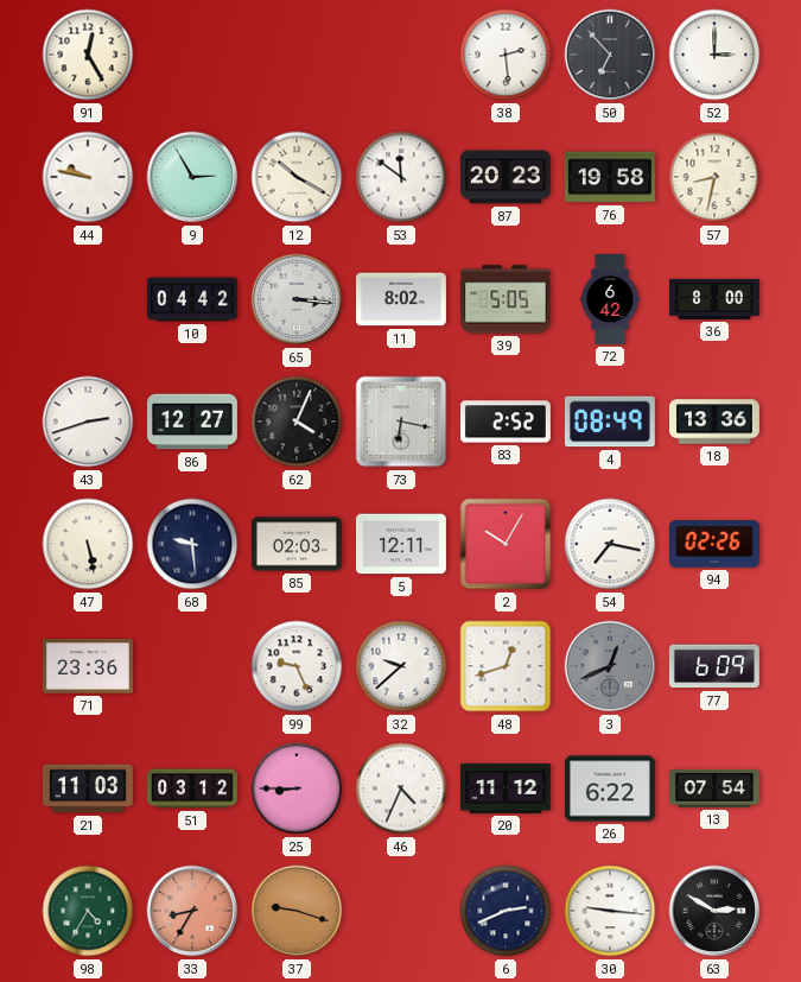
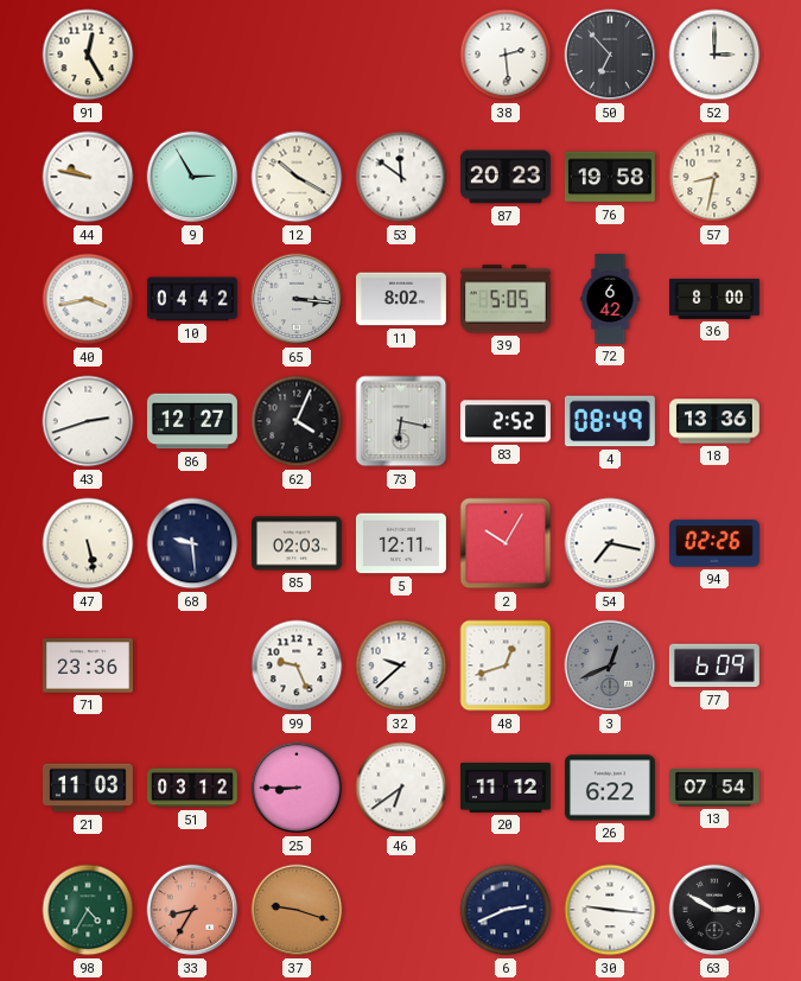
40: none -> 3:43 (88, 299)
46: 4:34 -> 6:39 (401, 788)
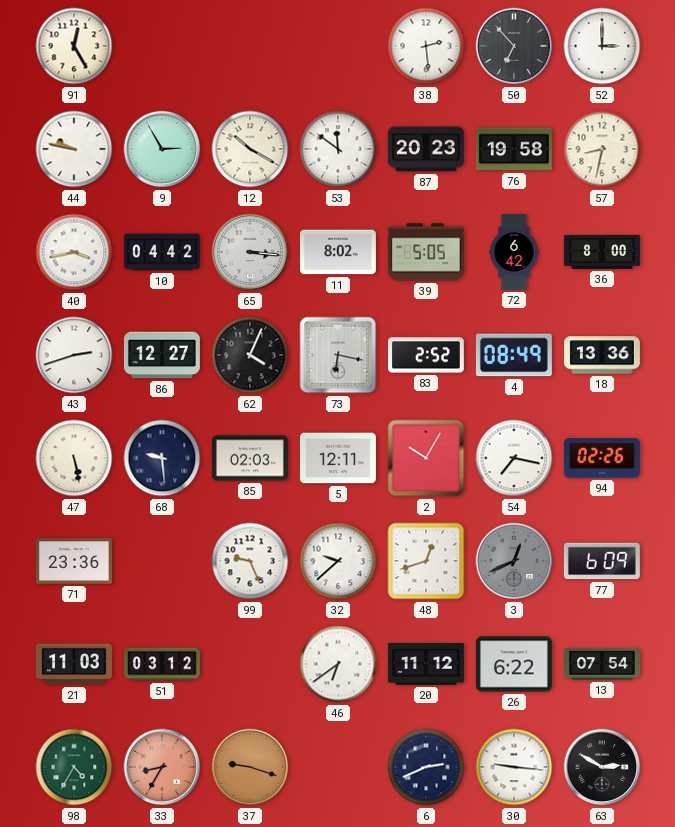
25: 8:45 -> none (297, 788)
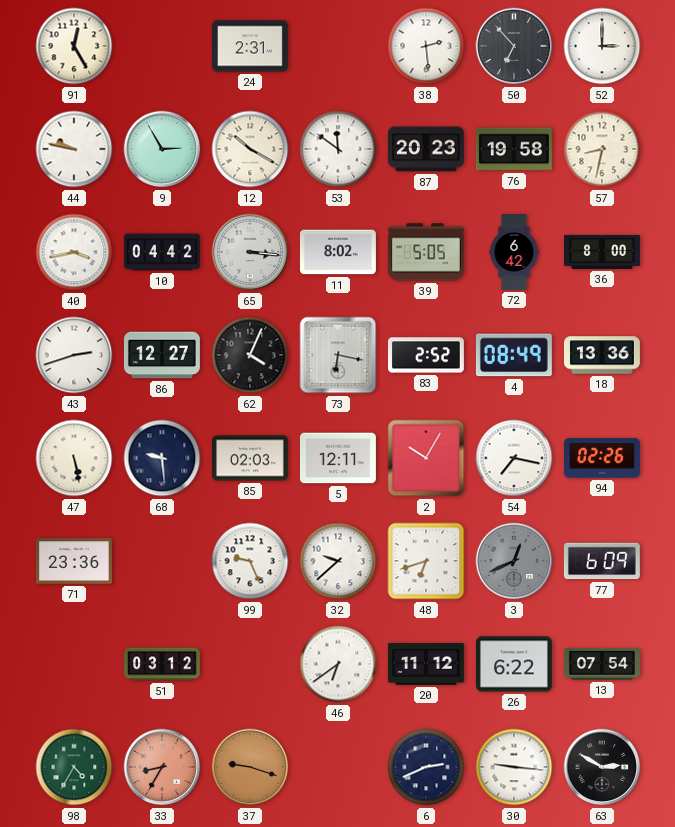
24: none -> 2:31 (250, 46)
48: 12:42 -> 6:42 (426, 561)
21: 11:03 -> none (74, 664)
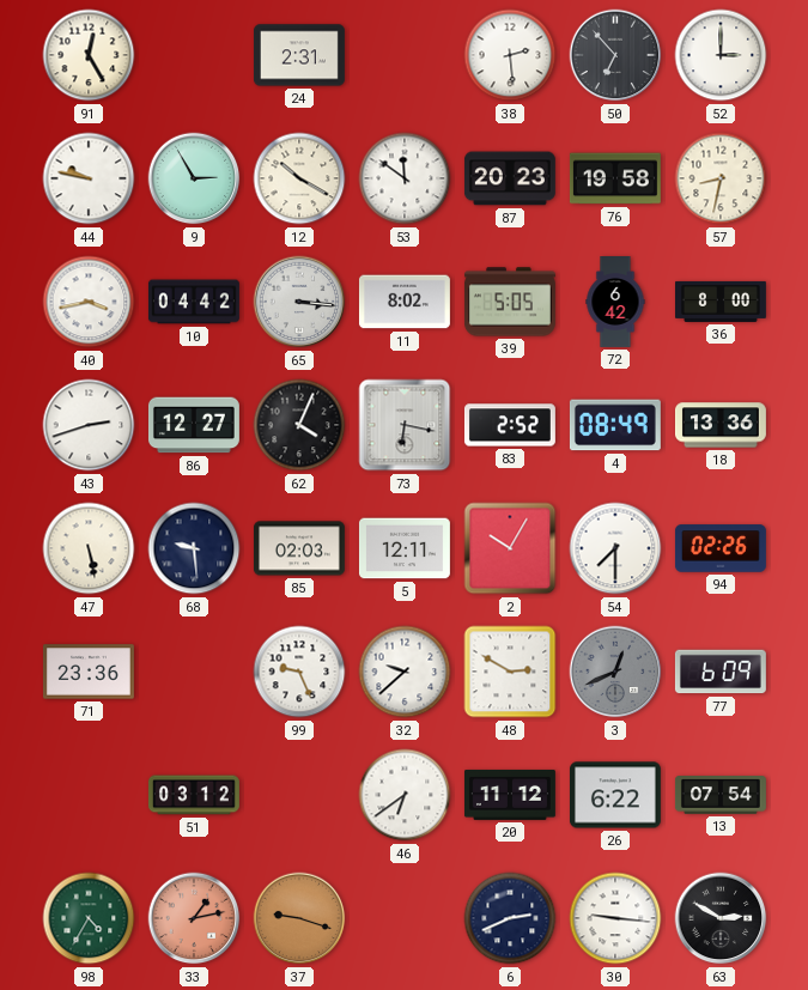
54: 7:17 -> 7:30 (615, 548)
48: 6:42 -> 2:50 (510, 672)
33: 8:35 -> 1:13 (194, 918)
